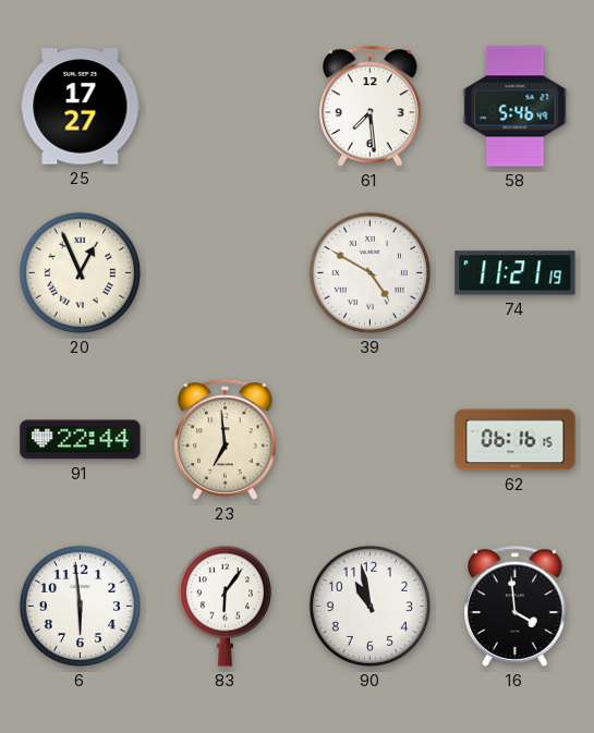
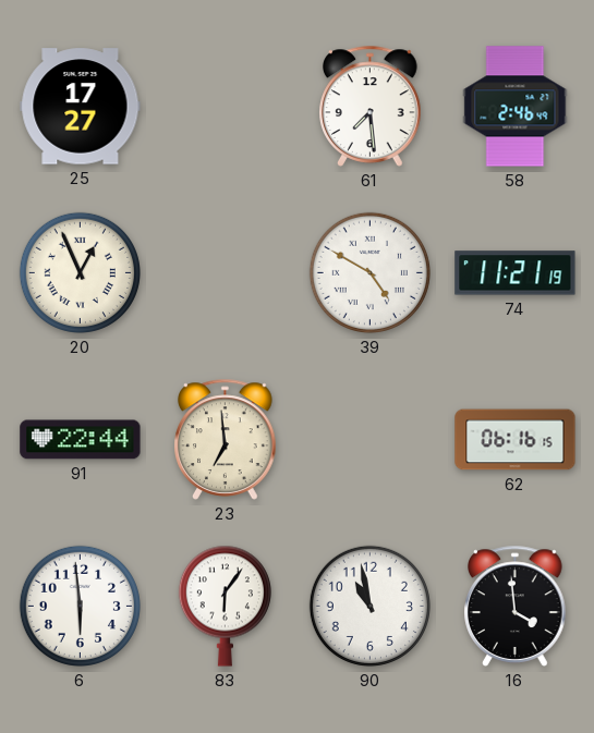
58: 5:46 -> 2:46 (516, 107)
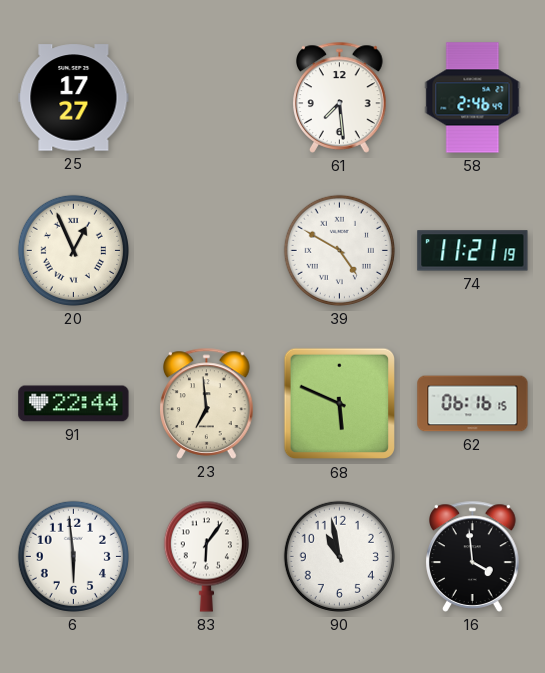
68: none -> 5:49 (340, 404)
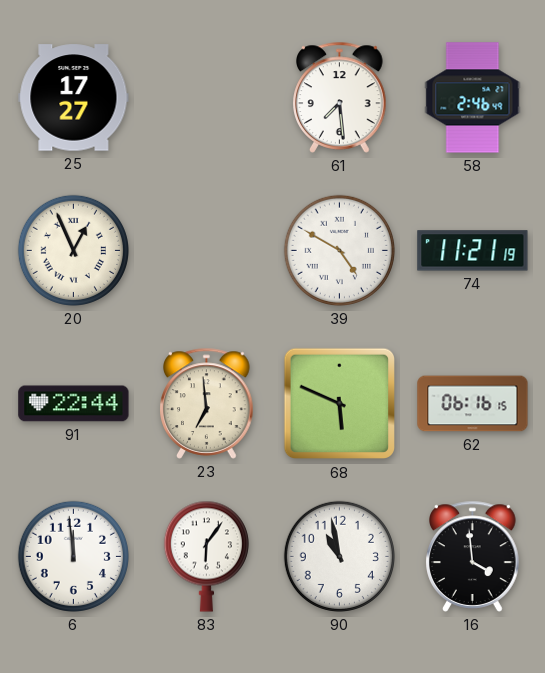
6: 5:59 -> 11:59 (73, 556)
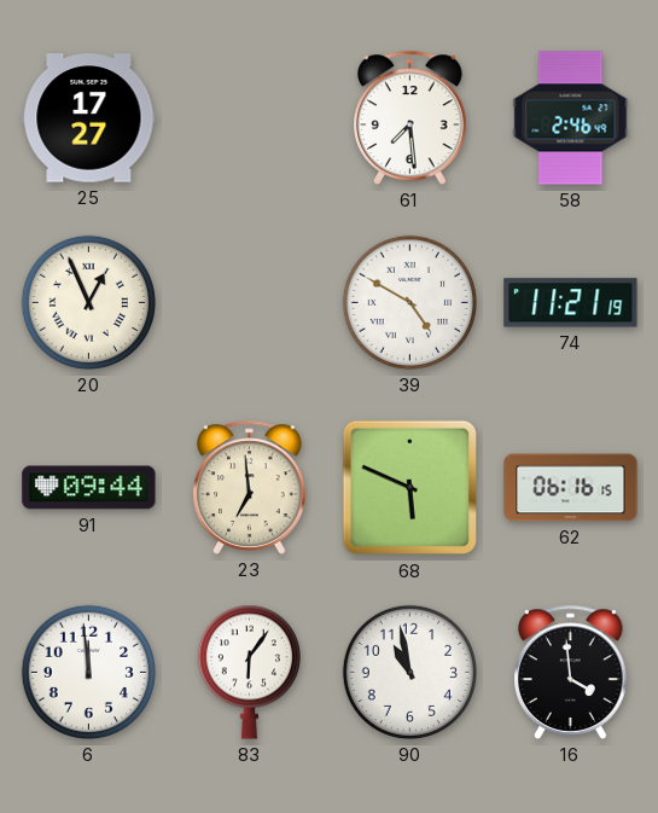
91: 22:44 -> 09:44 (89, 488)
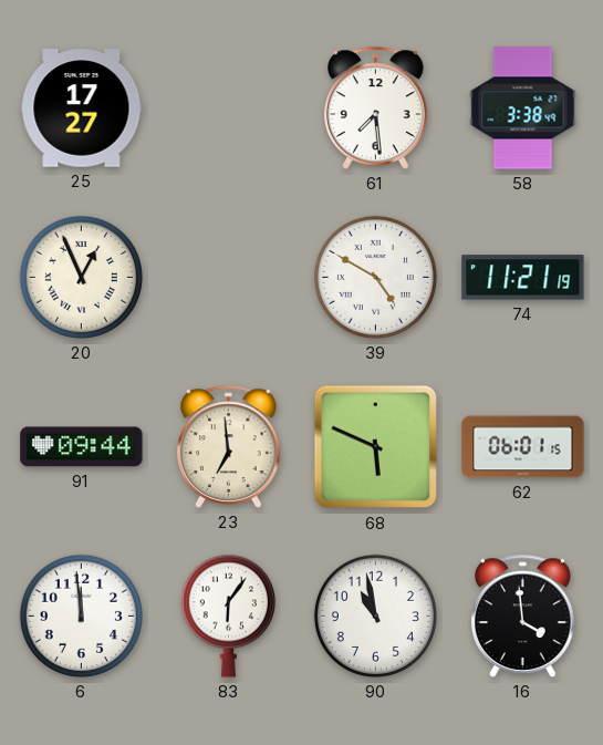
58: 2:46 -> 3:38 (523, 108)
62: 06:16 -> 06:01 (523, 447)
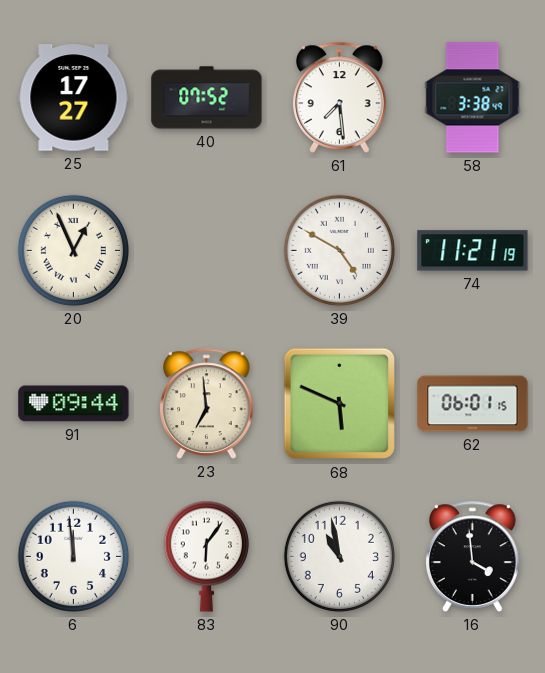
40: none -> 07:52 (207, 98)
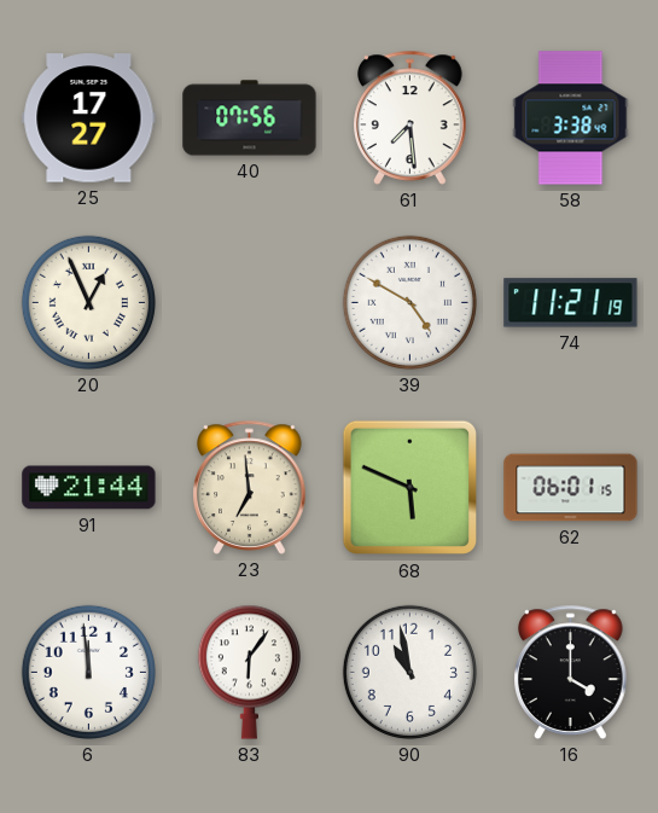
40: 07:52 -> 07:56 (250, 118)
91: 09:44 -> 21:44 (89, 488)
16: 3:59 -> 4:00 (571, 672)
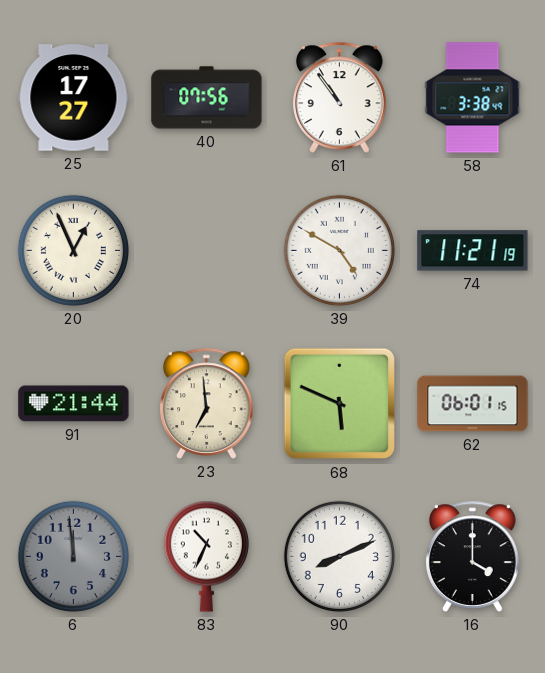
61: 7:29 -> 10:54 (340, 97)
6 dial: white -> grey (73, 556)
83: 6:06 -> 10:34 (206, 556)
90: 10:58 -> 8:11 (339, 556)
